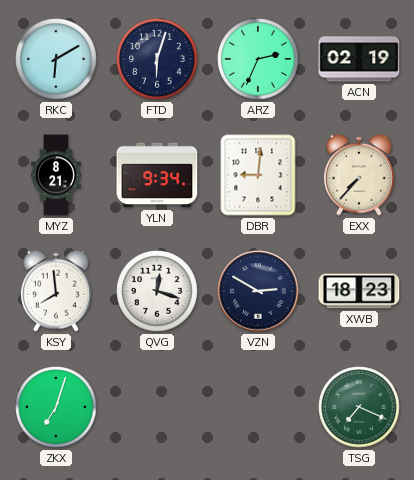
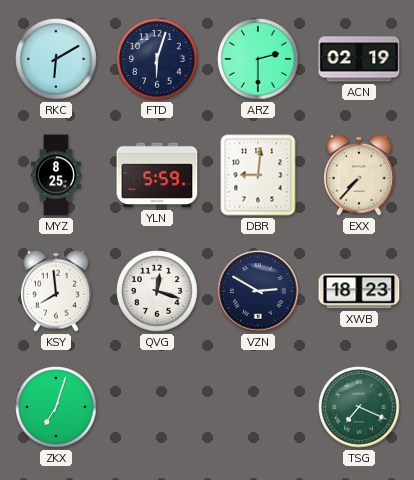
ARZ: 2:34 -> 2:30 (258, 59)
MYZ: 8:21 -> 8:25 (57, 175)
YLN: 9:34 -> 5:59 (157, 175)
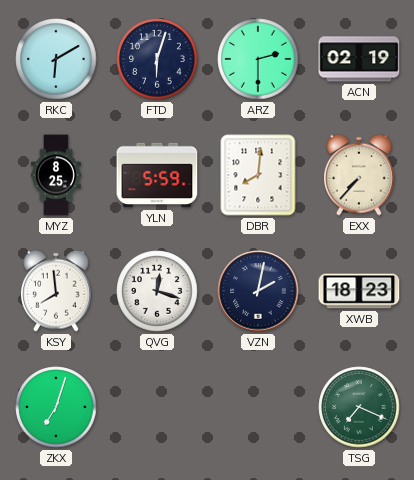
DBR: 9:01 -> 8:01 (258, 175)
VZN: 2:50 -> 2:02 (258, 291)
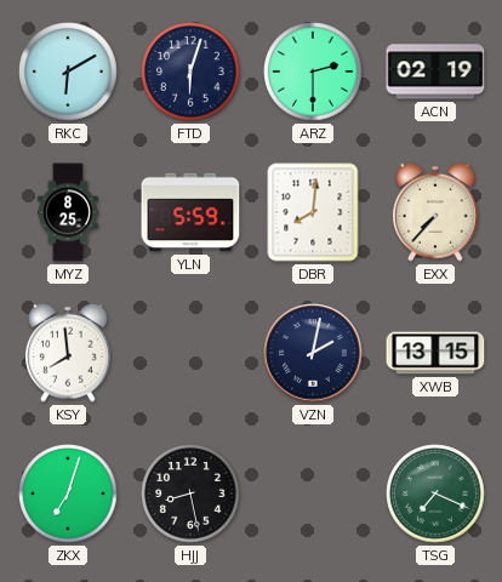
QVG: 12:18 -> none (157, 291)
XWB: 18:23 -> 13:15 (435, 353)
HJJ: none -> 8:28 (190, 493)
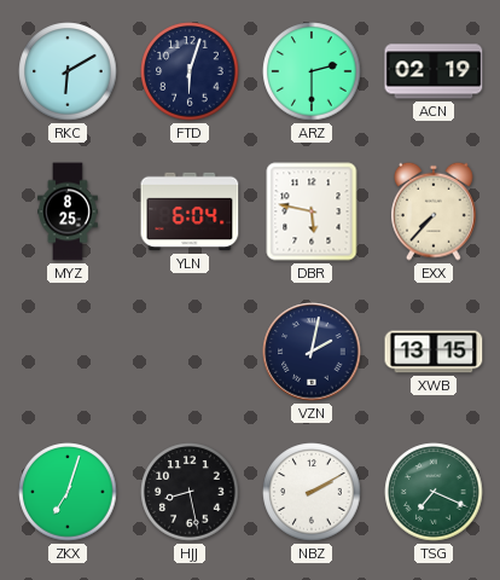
YLN: 5:59 -> 6:04 (190, 211)
DBR: 8:01 -> 5:47 (312, 211)
KSY: 7:59 -> none (69, 353)
NBZ: none -> 2:10 (312, 492)
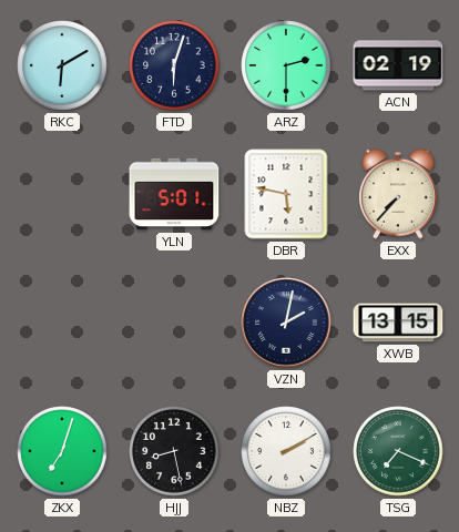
MYZ: 8:25 -> none (69, 211)
YLN: 6:04 -> 5:01 (174, 194)
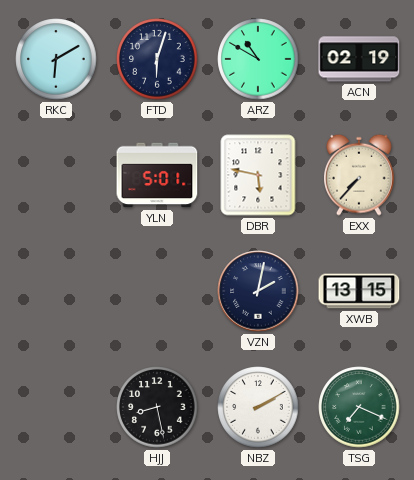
ARZ: 2:30 -> 10:50 (258, 59)
ZKX: 7:03 -> none (62, 451)
